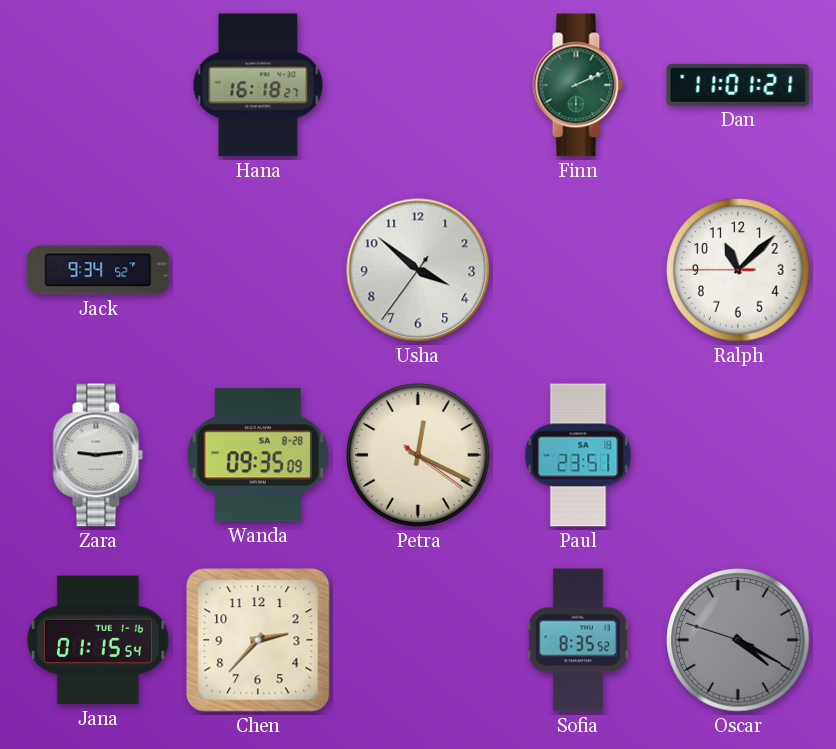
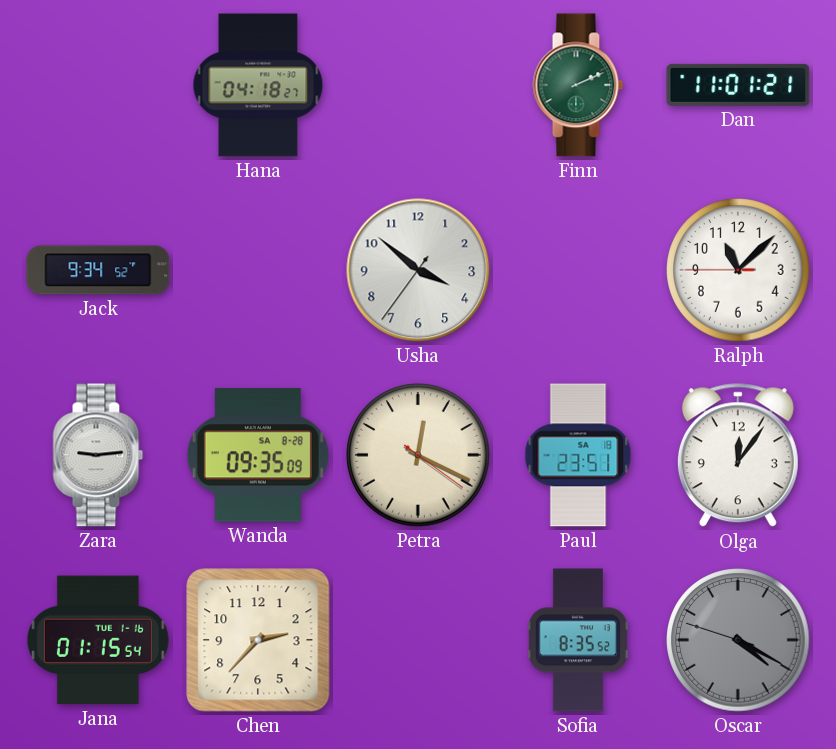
Hana: 16:18 -> 04:18 (258, 85)
Olga: none -> 12:06 (738, 456)
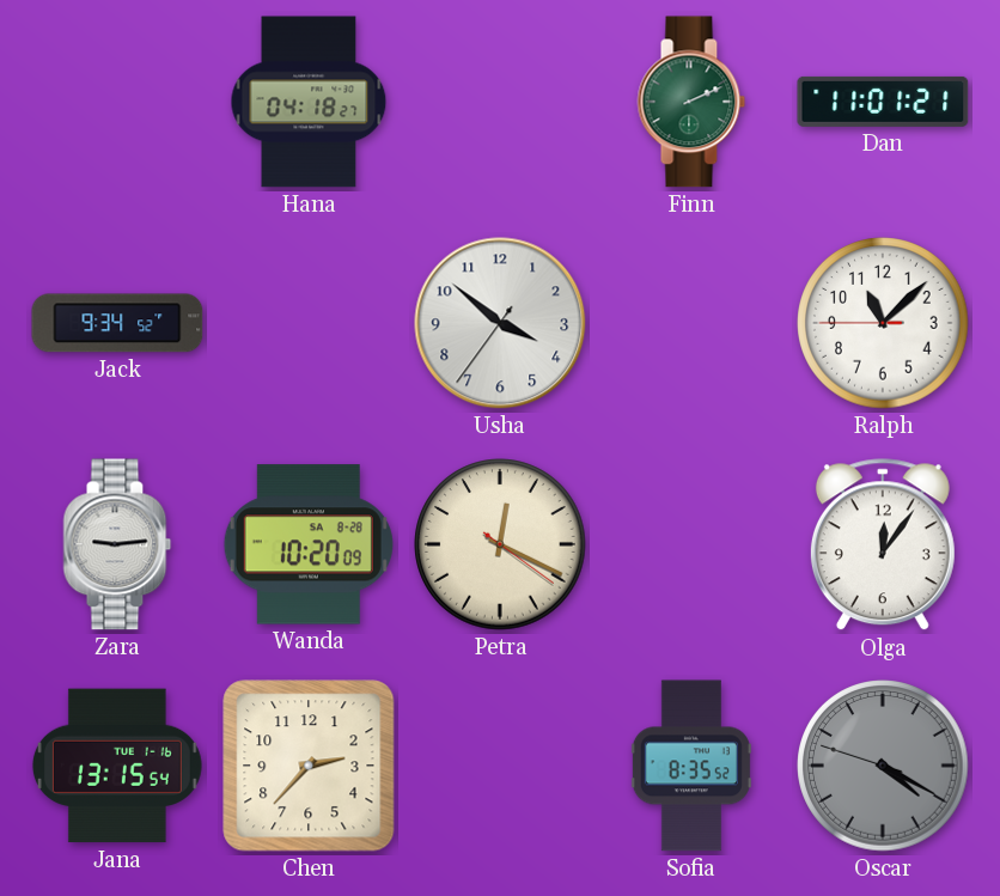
Wanda: 09:35 -> 10:20 (309, 544)
Paul: 23:51 -> none (578, 455)
Jana: 01:15 -> 13:15 (117, 766)
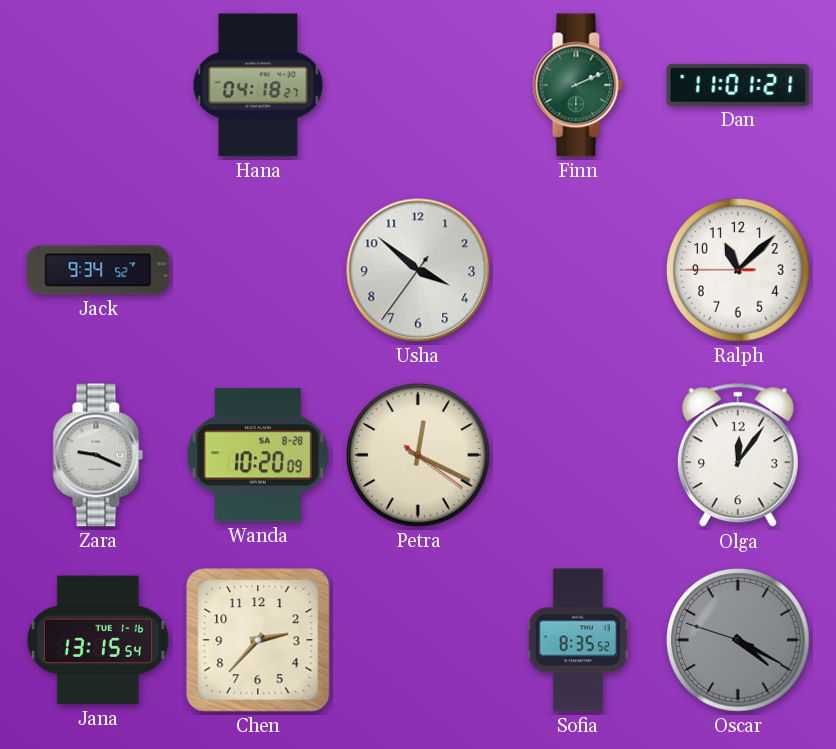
Zara: 9:14 -> 9:19 (98, 455)
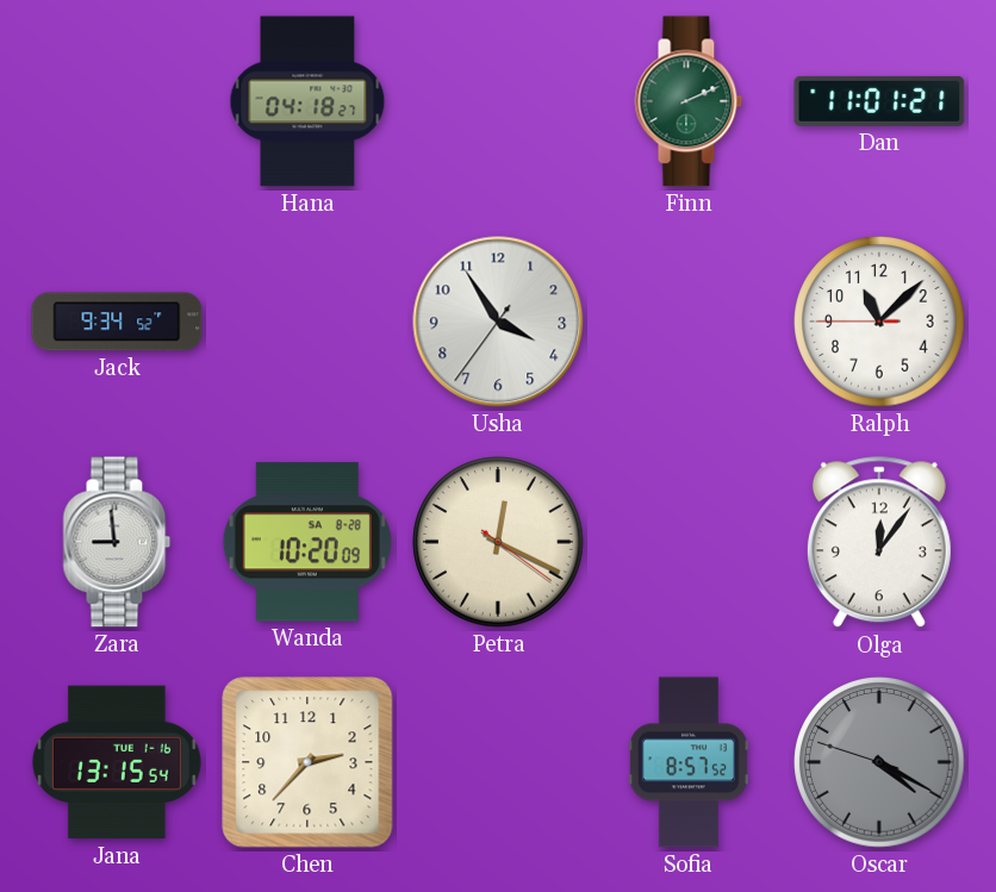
Usha: 3:51 -> 3:54 (498, 322)
Zara: 9:19 -> 8:59 (117, 542)
Sofia: 8:35 -> 8:57 (689, 762)
